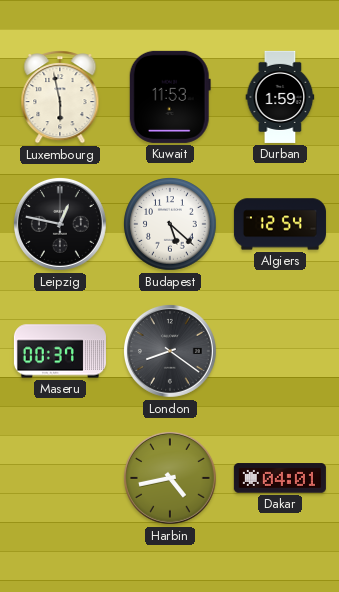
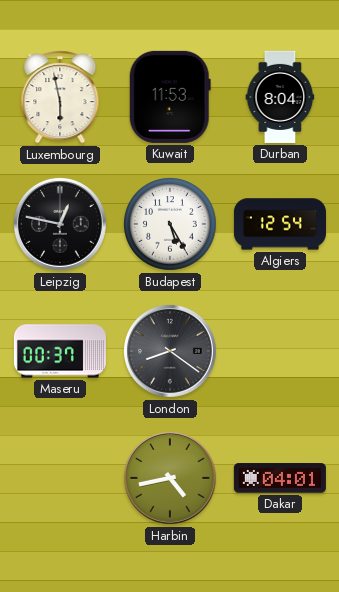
Durban: 1:59 -> 8:04 (280, 97)
Budapest: 5:22 -> 5:25 (171, 225)
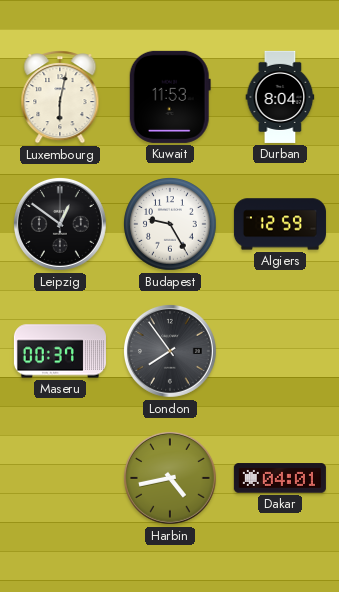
Luxembourg: 5:58 -> 6:02 (60, 98)
Leipzig: 12:47 -> 12:51 (60, 224)
Budapest: 5:25 -> 9:25 (171, 225)
Algiers: 12:54 -> 12:59 (280, 224)
London: 8:21 -> 7:54 (170, 351)
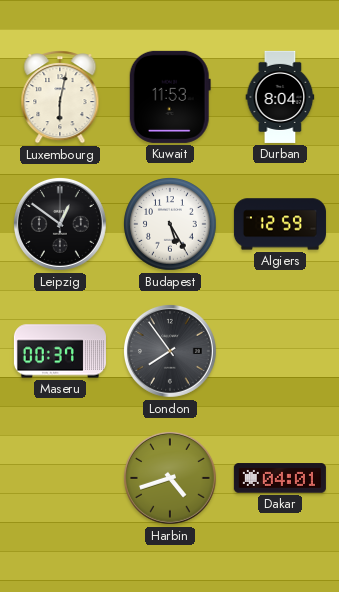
Budapest: 9:25 -> 5:25 (171, 225)
Harbin: 4:43 -> 4:42 (170, 478)
